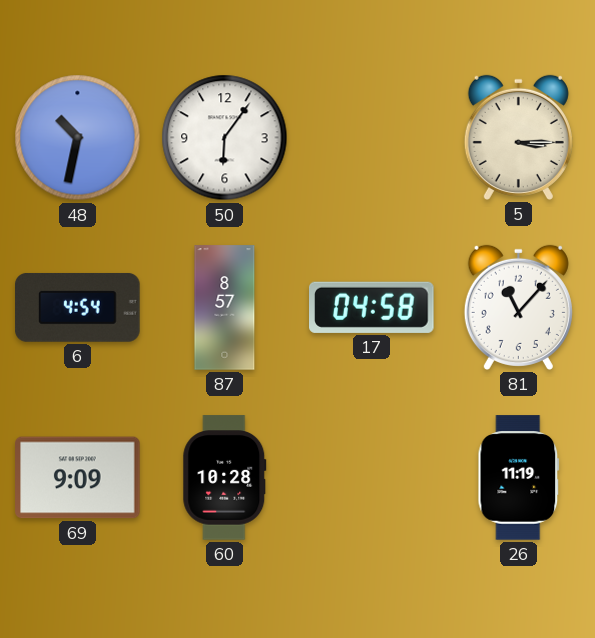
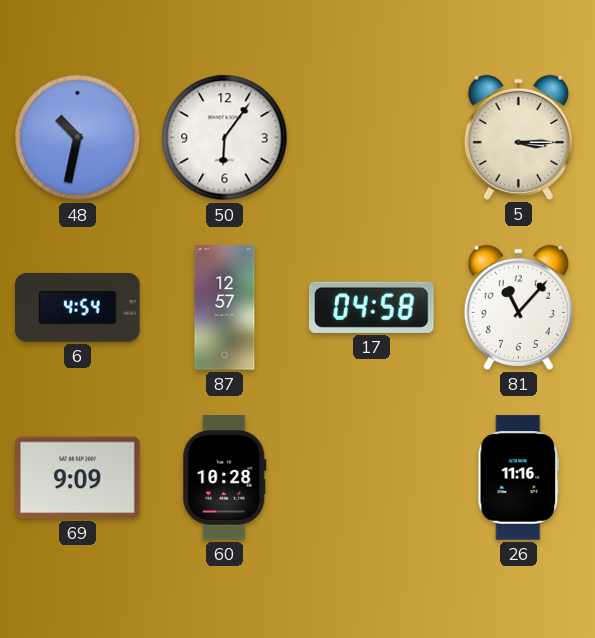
87: 8:57 -> 12:57 (225, 308)
26: 11:19 -> 11:16 (519, 478)
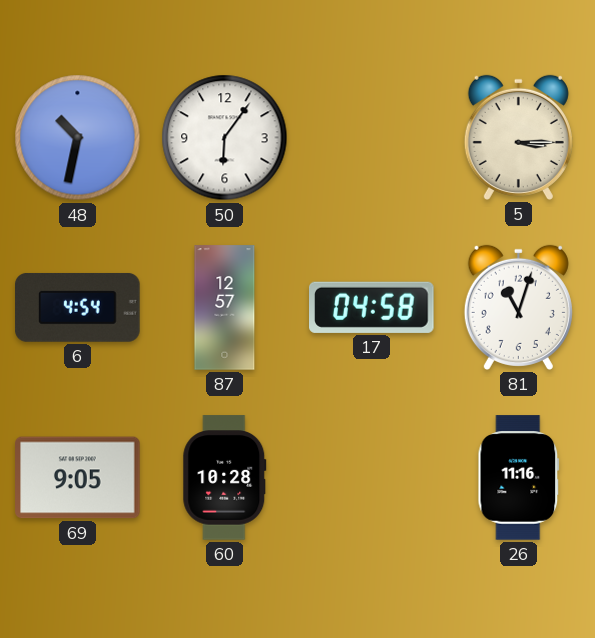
81: 11:07 -> 11:03 (518, 307)
69: 9:09 -> 9:05 (78, 478)
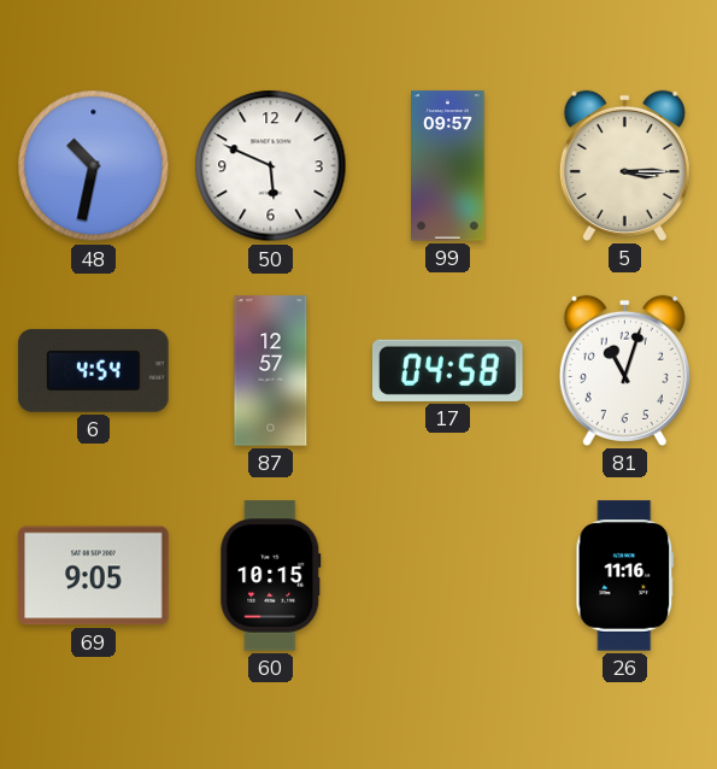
50: 6:06 -> 5:49 (271, 166)
99: none -> 09:57 (448, 166)
60: 10:28 -> 10:15 (271, 576)
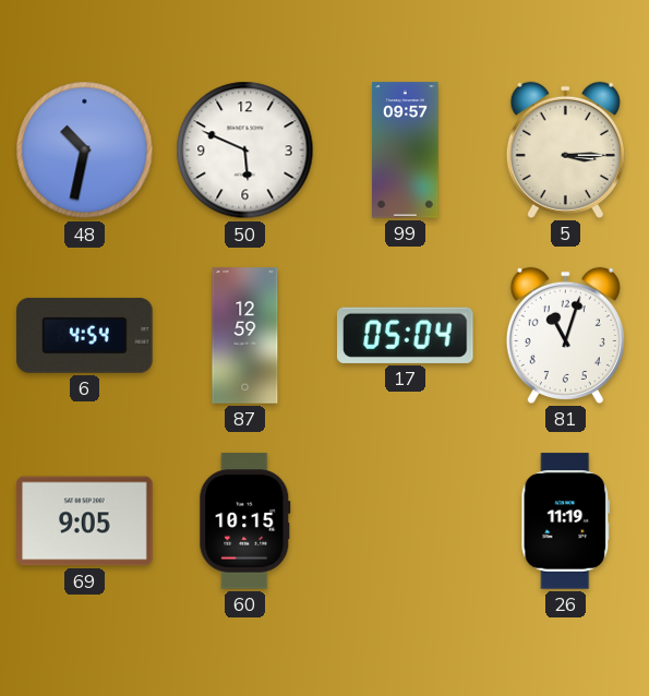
87: 12:57 -> 12:59 (245, 336)
17: 04:58 -> 05:04 (406, 335)
26: 11:16 -> 11:19 (566, 521)
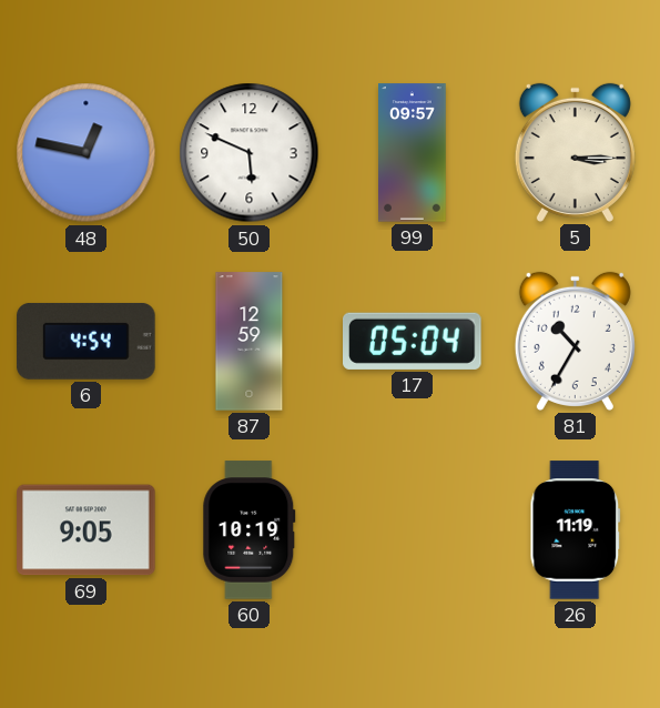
48: 10:32 -> 12:47 (87, 153)
81: 11:03 -> 10:35 (575, 341)
60: 10:15 -> 10:19 (250, 530)
